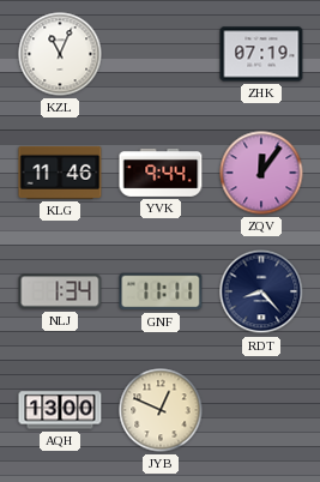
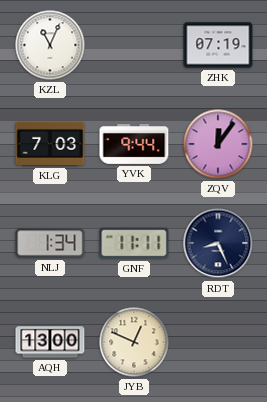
KLG: 11:46 -> 7:03 (50, 144)
RDT: 8:23 -> 8:26 (218, 243)
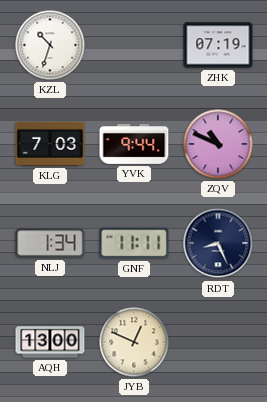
KZL: 11:04 -> 10:33 (50, 45)
ZQV: 12:06 -> 10:49 (218, 144)
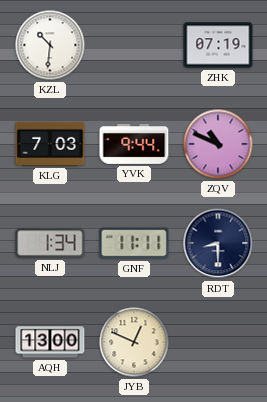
KZL: 10:33 -> 10:31 (50, 45)
RDT: 8:26 -> 8:30 (218, 243)
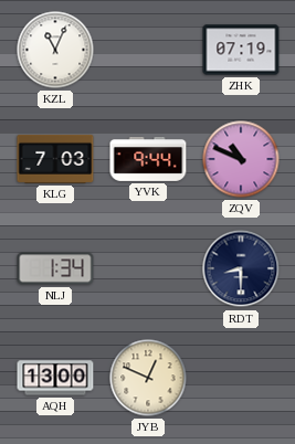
KZL: 10:31 -> 11:04 (55, 50)
GNF: 11:11 -> none (134, 243)
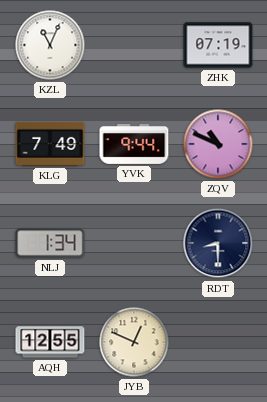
KLG: 7:03 -> 7:49 (50, 144)
AQH: 13:00 -> 12:55 (50, 342)
